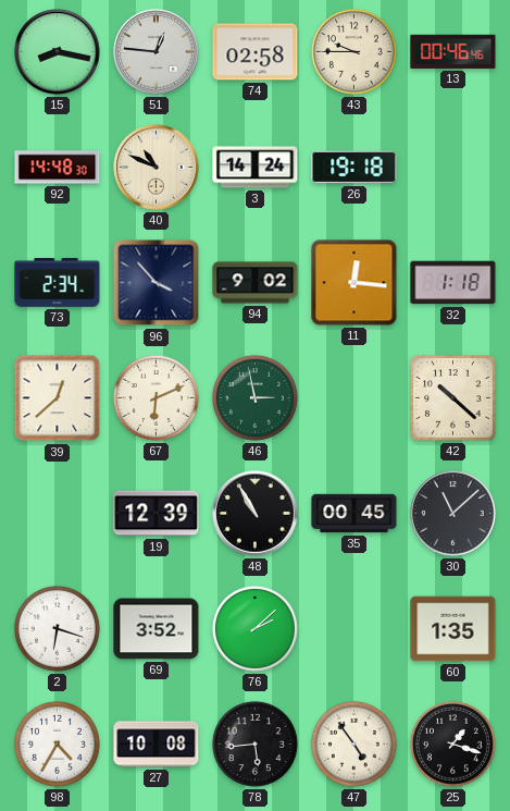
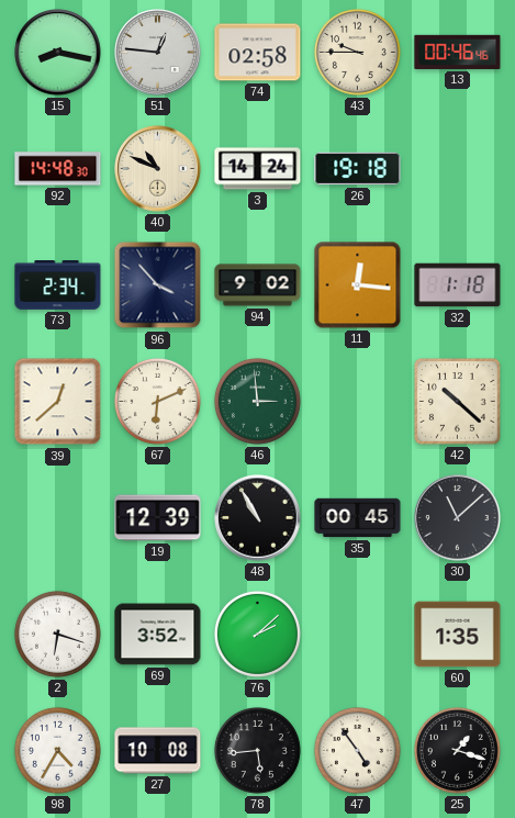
46: 2:58 -> 2:59 (257, 401)
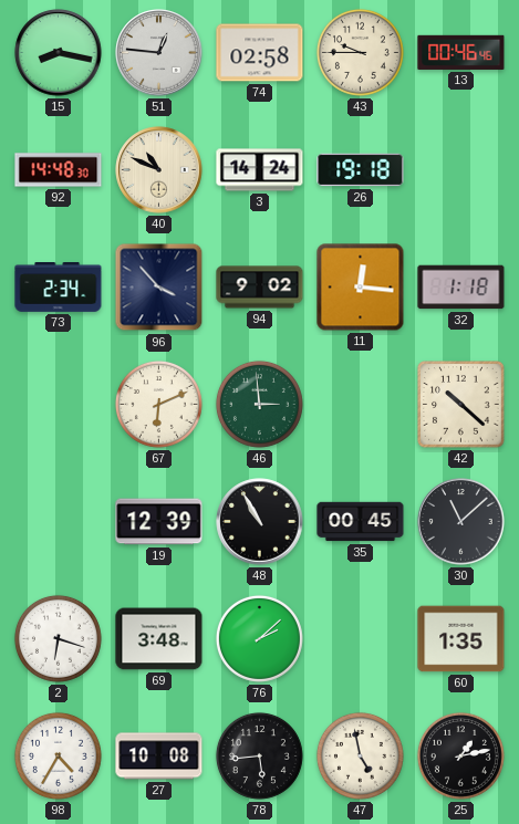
39: 12:38 -> none (58, 402)
69: 3:52 -> 3:48 (159, 639)
47: 4:54 -> 4:58 (360, 755)
25: 1:18 -> 1:13 (460, 755)
